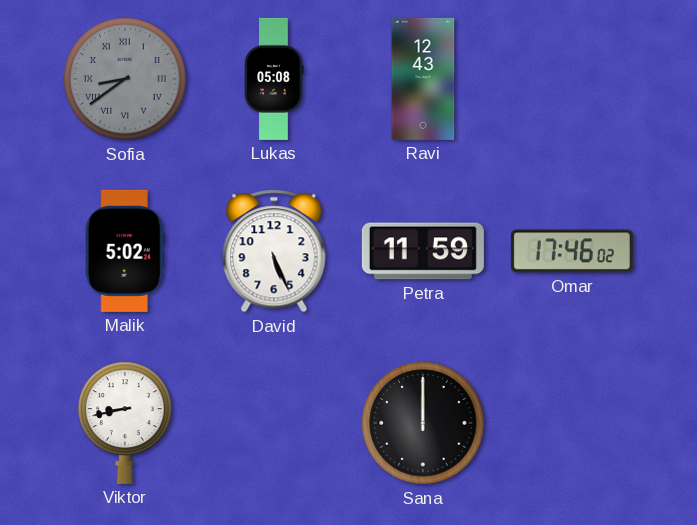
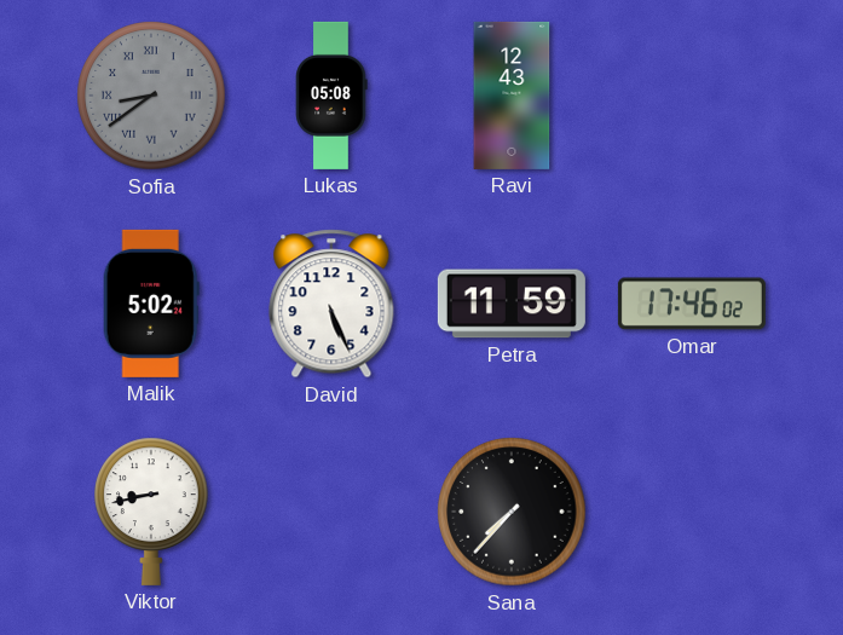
Sana: 12:00 -> 7:37 (512, 512)
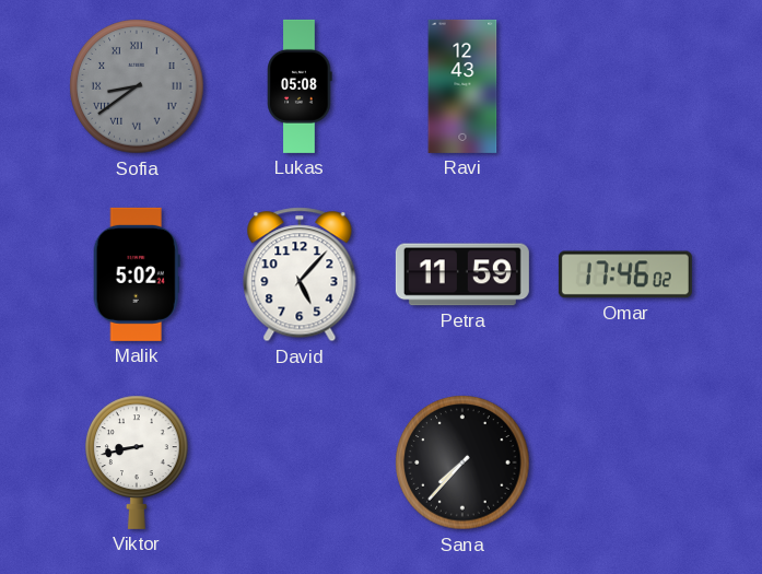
David: 5:26 -> 5:07 (300, 274)
